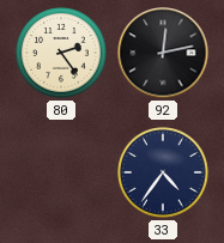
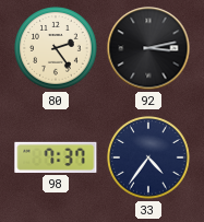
92: 12:13 -> 3:13 (148, 48)
98: none -> 7:37 (56, 157)
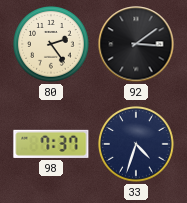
92: 3:13 -> 3:09 (136, 44)
33: 4:36 -> 4:33 (137, 144)
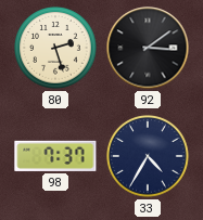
80: 2:24 -> 2:27 (56, 48)
33: 4:33 -> 4:35 (149, 156)
